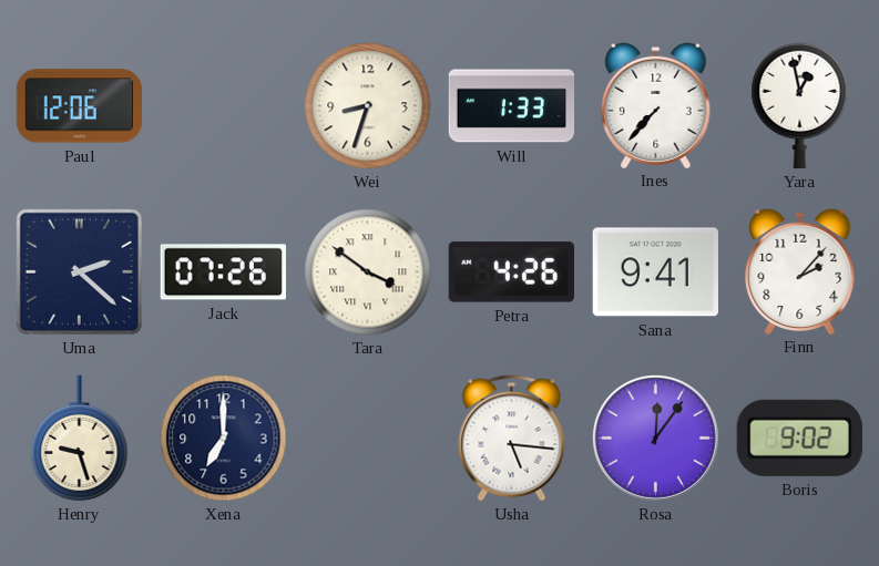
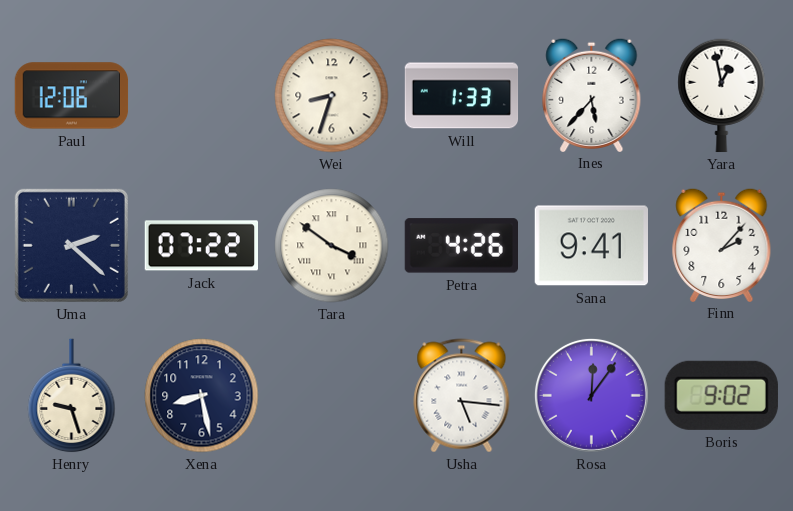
Ines: 7:37 -> 5:37 (592, 94)
Jack: 07:26 -> 07:22 (201, 246)
Xena: 7:00 -> 8:28 (202, 396)
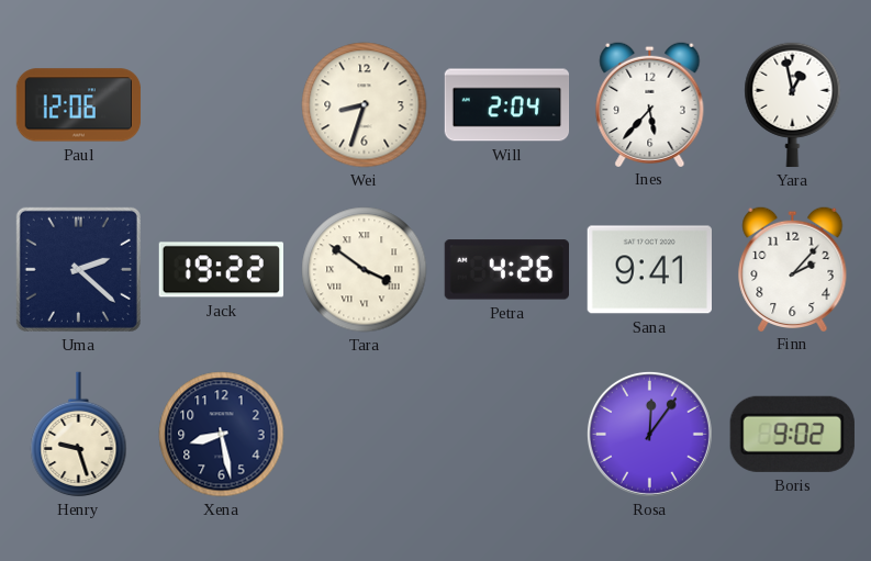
Will: 1:33 -> 2:04 (507, 105)
Jack: 07:22 -> 19:22 (221, 270)
Usha: 5:16 -> none (462, 396)
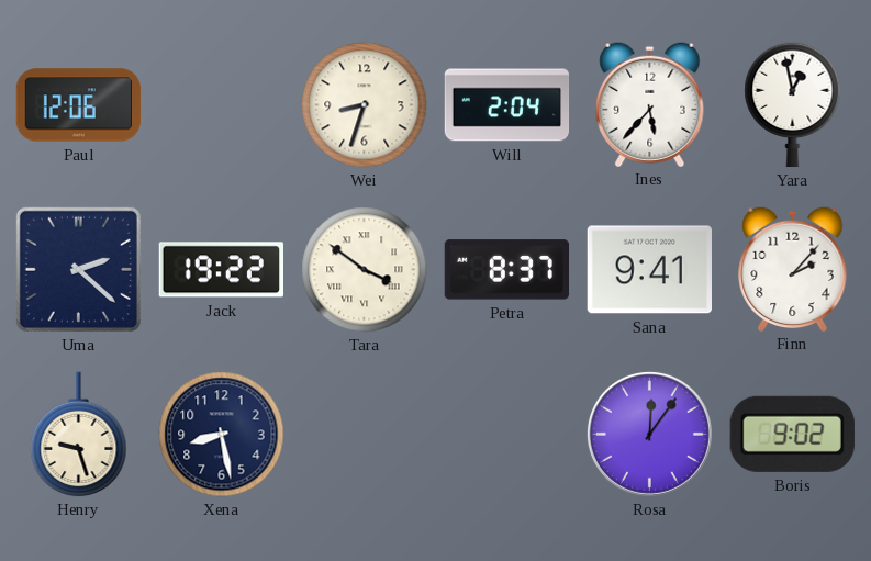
Petra: 4:26 -> 8:37 (506, 270)
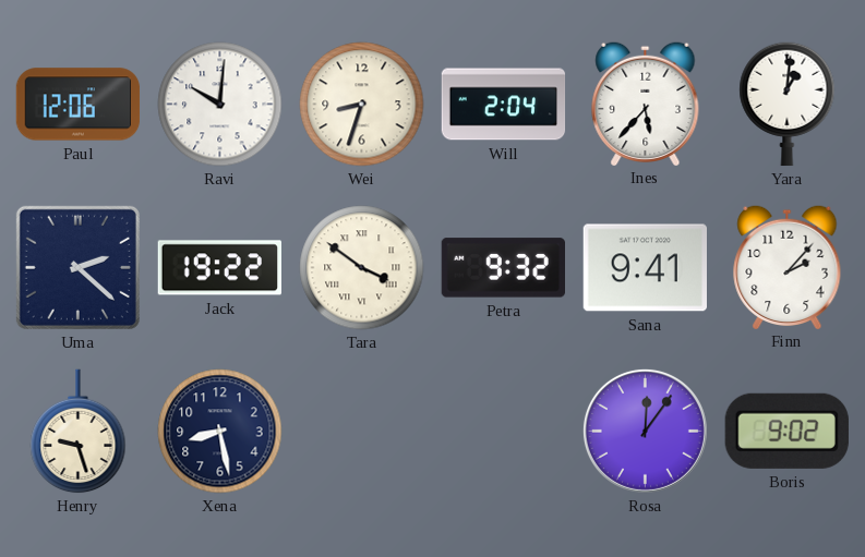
Ravi: none -> 10:01 (220, 105)
Yara: 12:58 -> 1:01 (788, 105)
Petra: 8:37 -> 9:32 (503, 268)
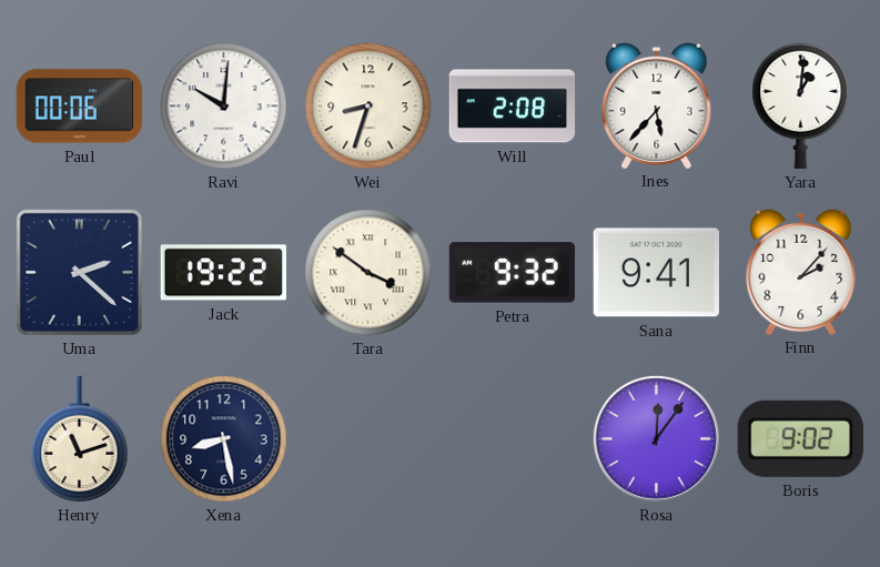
Paul: 12:06 -> 00:06 (80, 107)
Will: 2:04 -> 2:08 (513, 107)
Henry: 9:27 -> 11:12 (80, 439)
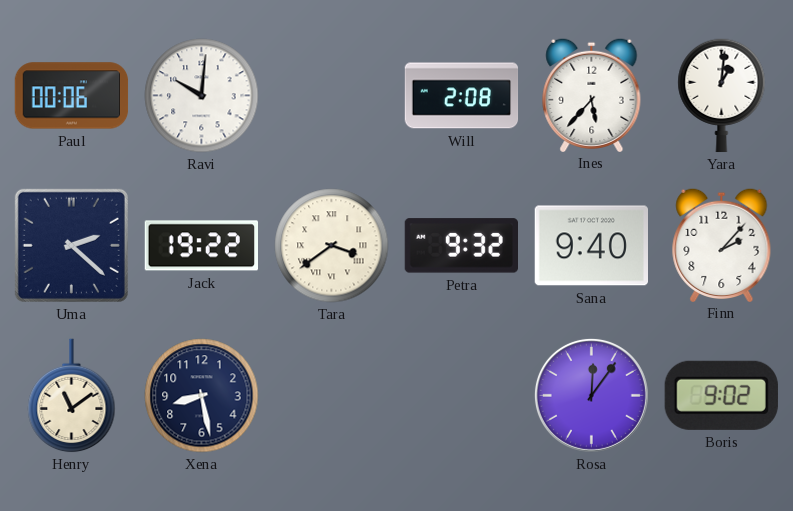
Wei: 8:33 -> none (368, 107)
Tara: 3:51 -> 3:39 (332, 246)
Sana: 9:41 -> 9:40 (591, 246)
Henry: 11:12 -> 11:09 (72, 396)
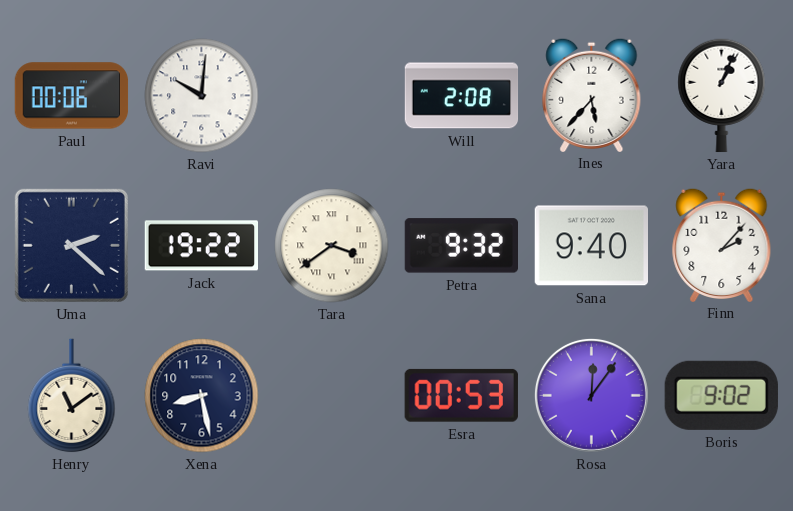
Yara: 1:01 -> 1:04 (722, 96)
Esra: none -> 00:53 (461, 395)
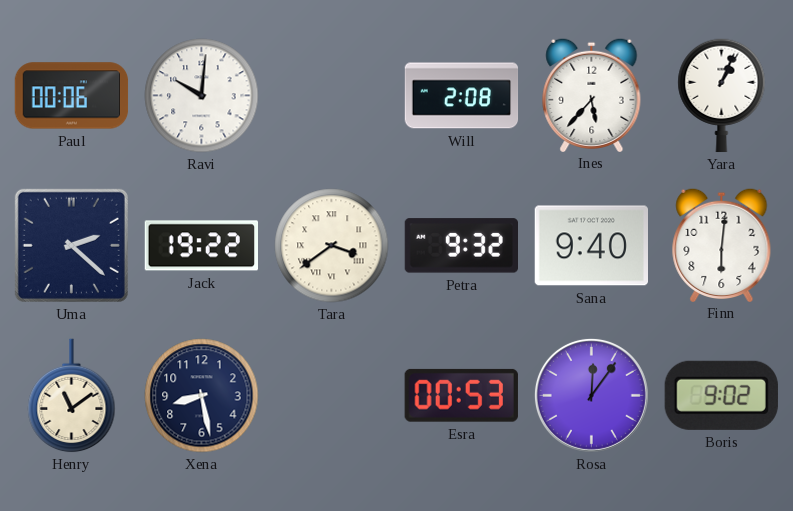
Finn: 2:07 -> 6:01 (722, 244)
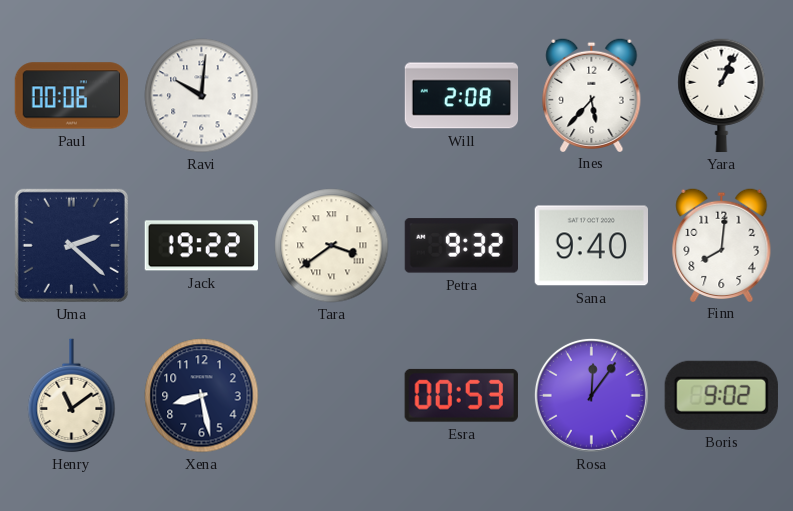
Finn: 6:01 -> 8:01 (722, 244)
